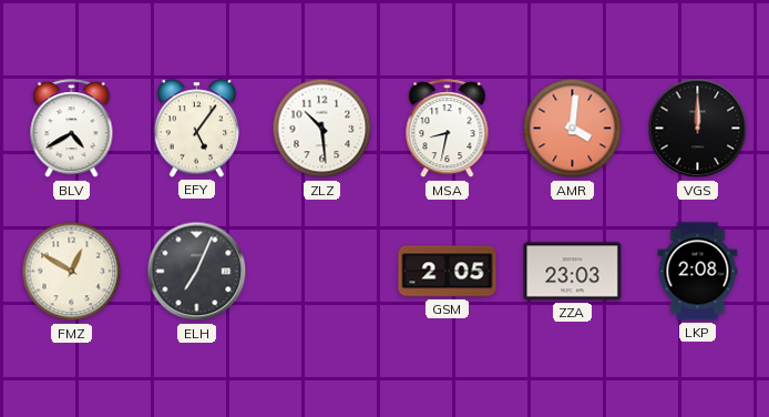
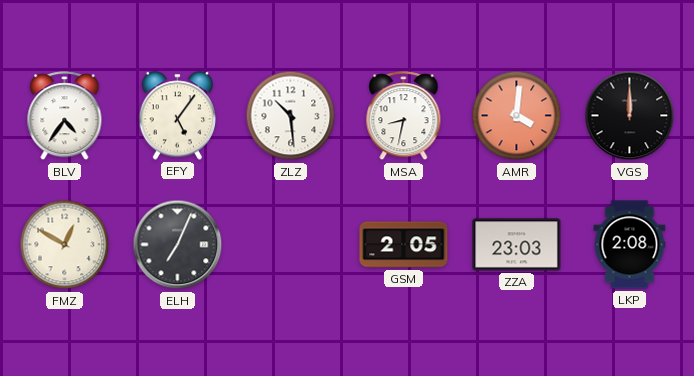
BLV: 4:40 -> 4:36 (65, 116)
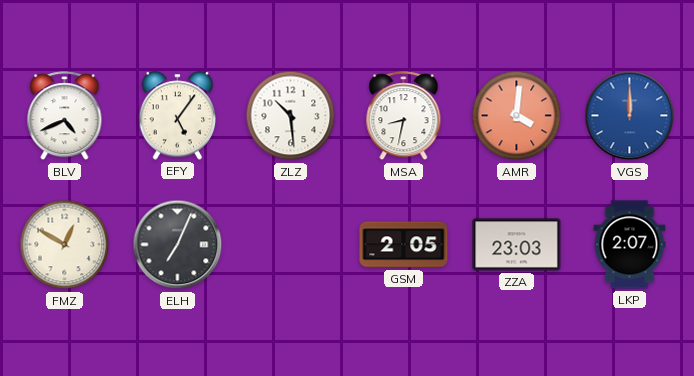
BLV: 4:36 -> 4:41 (65, 116)
VGS dial: black -> blue (630, 116)
LKP: 2:08 -> 2:07 (630, 245)
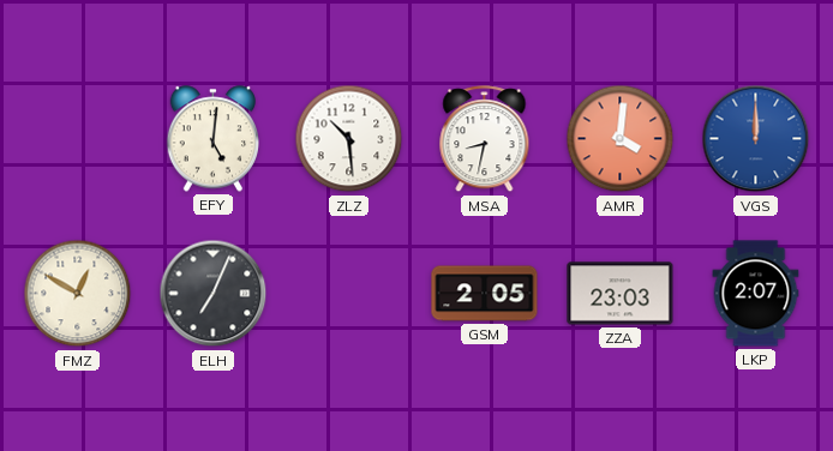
BLV: 4:41 -> none (65, 116)
EFY: 5:06 -> 5:01 (214, 139)
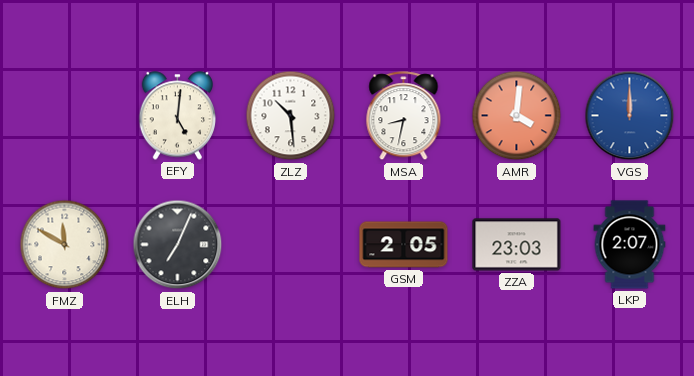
FMZ: 12:50 -> 11:50 (65, 245)
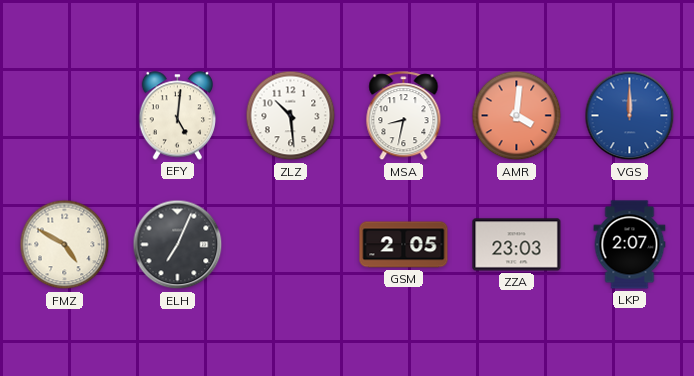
FMZ: 11:50 -> 4:50 (65, 245)
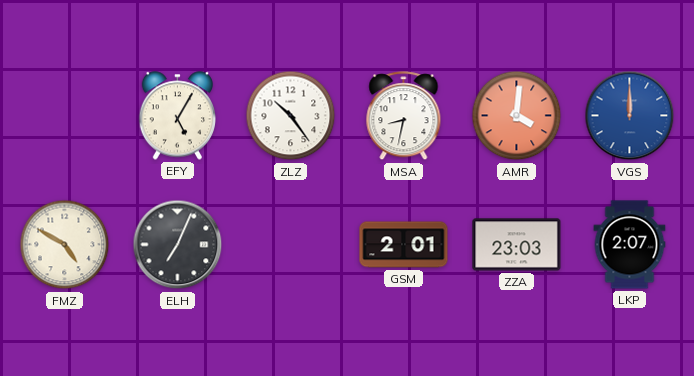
EFY: 5:01 -> 5:05 (178, 116)
ZLZ: 10:29 -> 10:24 (291, 116)
GSM: 2:05 -> 2:01 (404, 245)
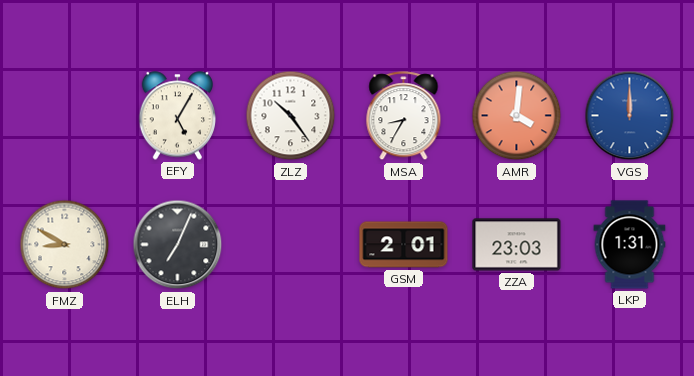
MSA: 8:32 -> 8:35 (404, 116)
FMZ: 4:50 -> 8:50 (65, 245)
LKP: 2:07 -> 1:31 (630, 245)
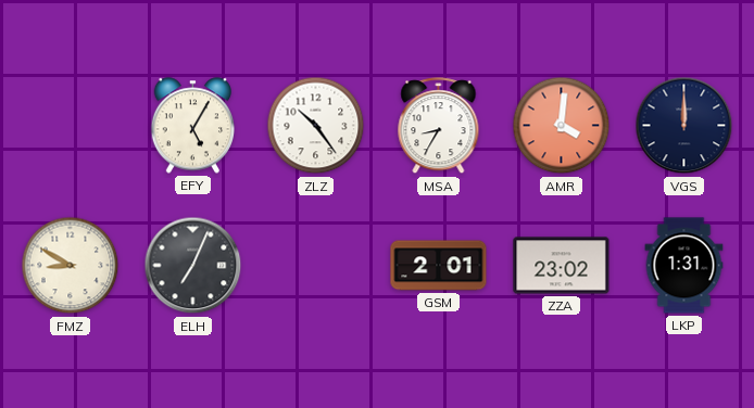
VGS dial: blue -> navy (684, 126)
ZZA: 23:03 -> 23:02 (562, 266)
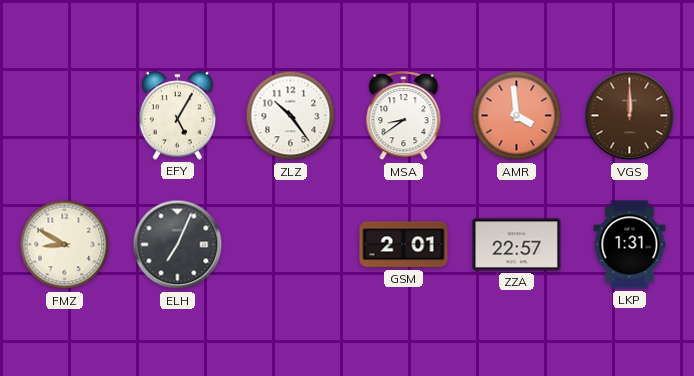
MSA: 8:35 -> 8:39 (404, 116)
AMR: 4:01 -> 3:59 (517, 116)
VGS dial: navy -> brown (630, 116)
ZZA: 23:02 -> 22:57 (517, 245)
